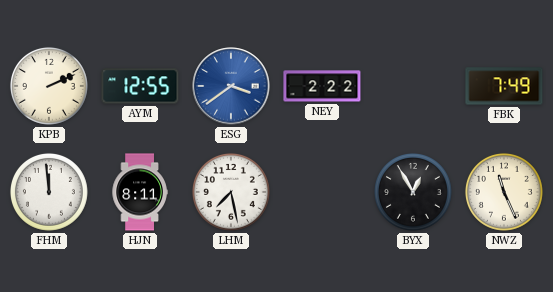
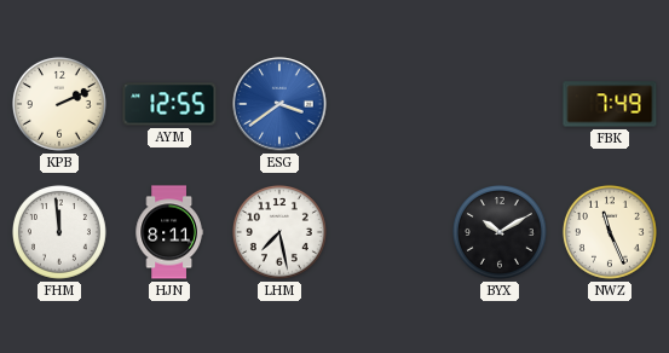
NEY: 2:22 -> none (322, 86)
BYX: 12:55 -> 10:10 (500, 232)
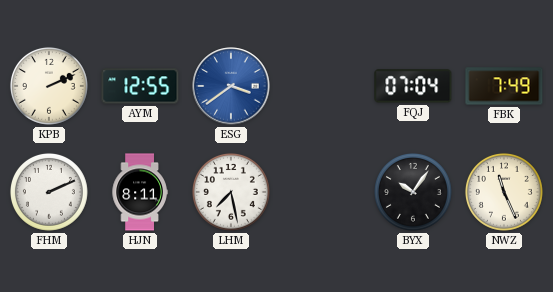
FQJ: none -> 07:04 (413, 86)
FHM: 11:59 -> 2:11 (49, 192)
BYX: 10:10 -> 10:06 (413, 192)
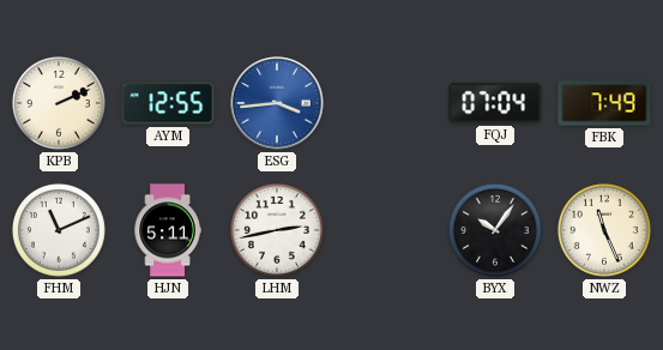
ESG: 3:39 -> 3:44 (277, 103)
FHM: 2:11 -> 11:11 (59, 230)
HJN: 8:11 -> 5:11 (168, 230)
LHM: 7:28 -> 2:43 (277, 230)
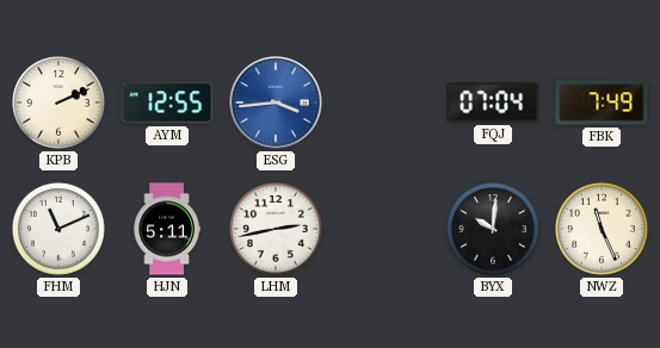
BYX: 10:06 -> 10:01 (493, 229)
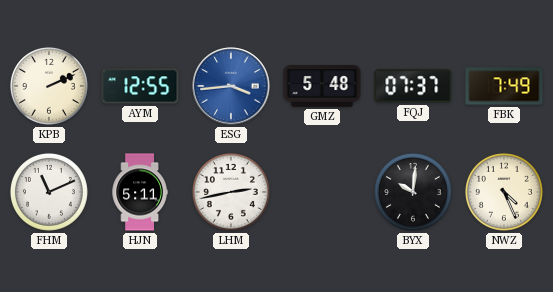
GMZ: none -> 5:48 (322, 86)
FQJ: 07:04 -> 07:37 (413, 86)
NWZ: 11:26 -> 4:26 (504, 192)
